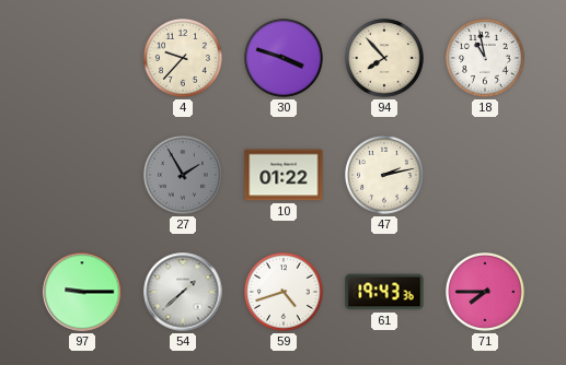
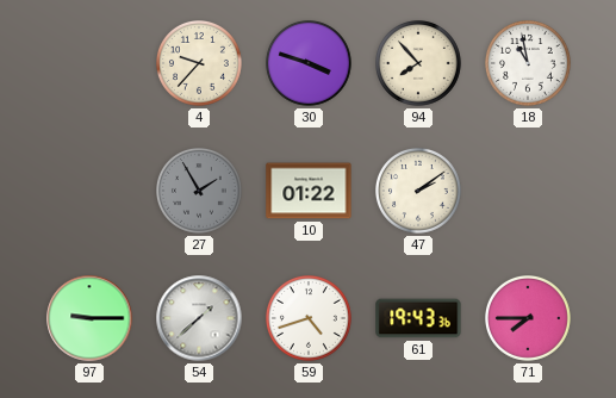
47: 2:13 -> 2:09 (419, 192)
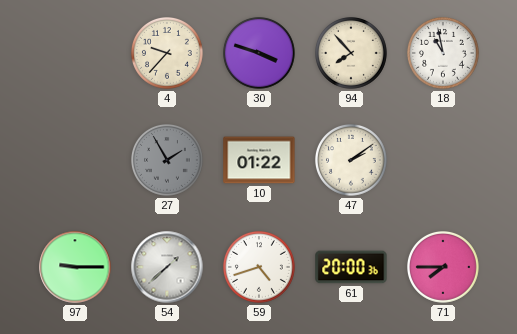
61: 19:43 -> 20:00 (351, 267)
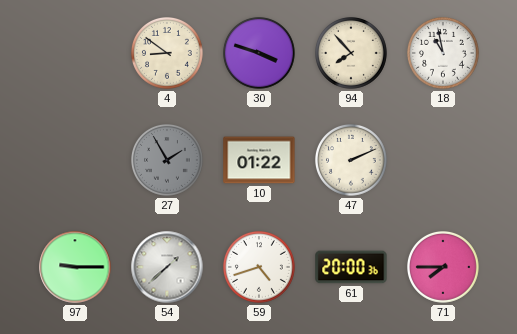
4: 9:37 -> 8:51 (168, 54)
47: 2:09 -> 2:11 (352, 161)
